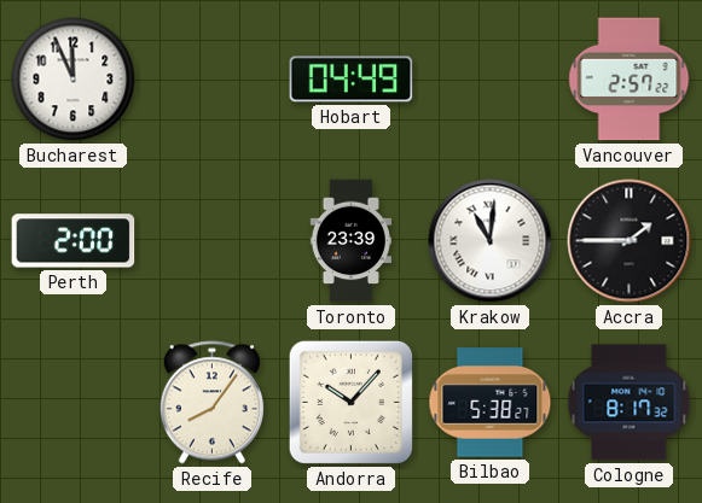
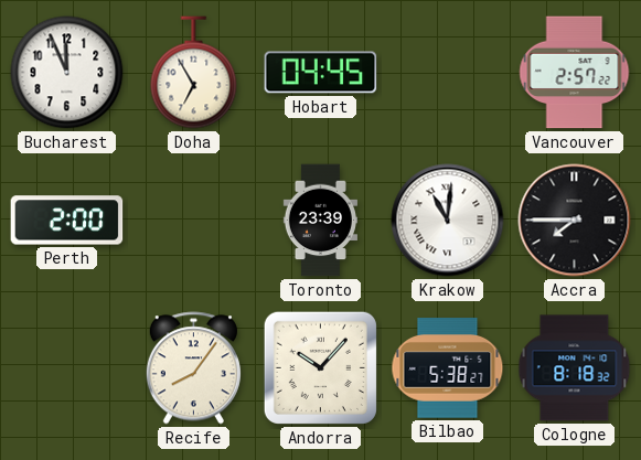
Doha: none -> 6:55 (194, 73)
Hobart: 04:49 -> 04:45 (321, 73)
Accra: 1:45 -> 7:45 (575, 221)
Cologne: 8:17 -> 8:18 (575, 368)
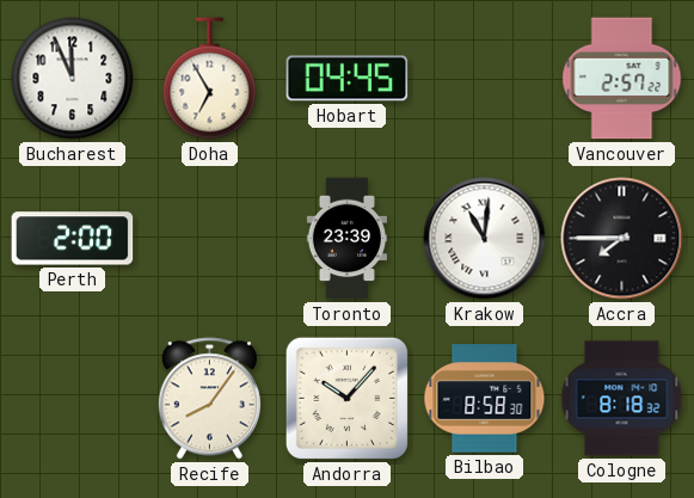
Bilbao: 5:38 -> 8:58 (485, 399)
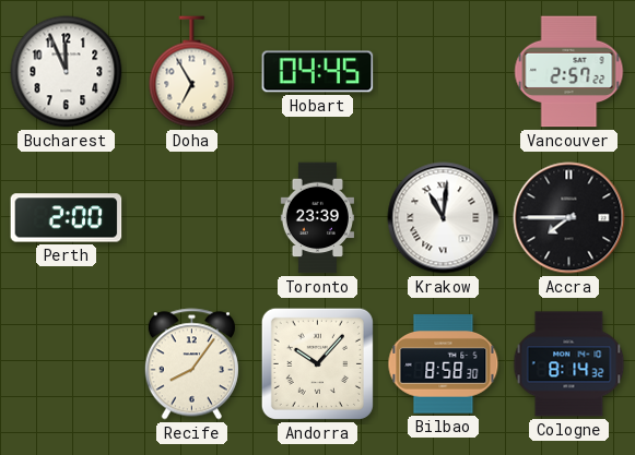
Cologne: 8:18 -> 8:14 (569, 364)
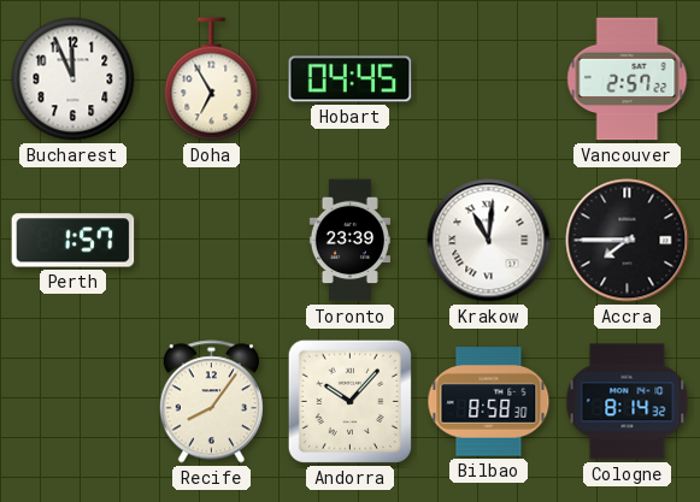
Perth: 2:00 -> 1:57 (73, 241)
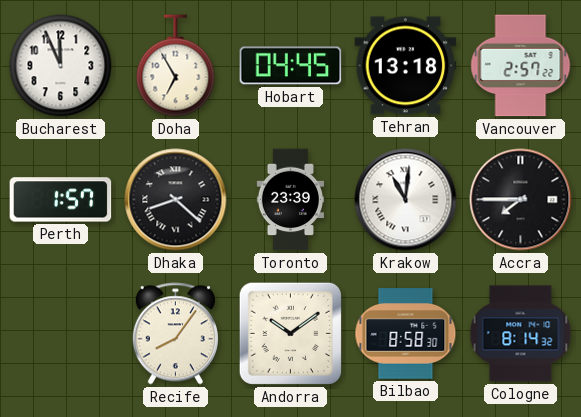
Tehran: none -> 13:18 (406, 66)
Dhaka: none -> 8:22 (176, 200)
Andorra: 10:07 -> 10:09 (290, 333)
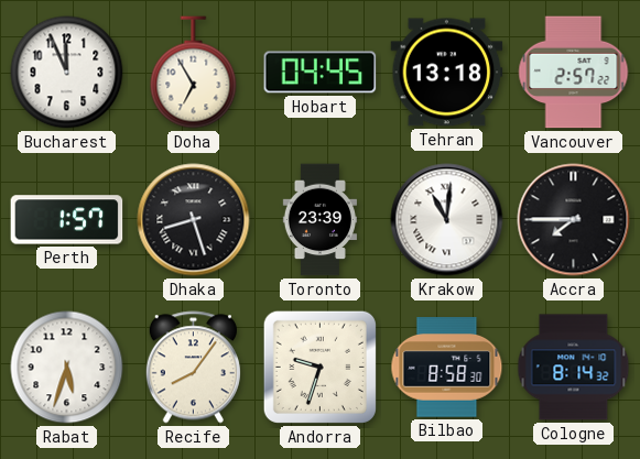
Dhaka: 8:22 -> 8:27 (194, 220)
Rabat: none -> 5:33 (67, 368)
Andorra: 10:09 -> 9:33 (319, 367)
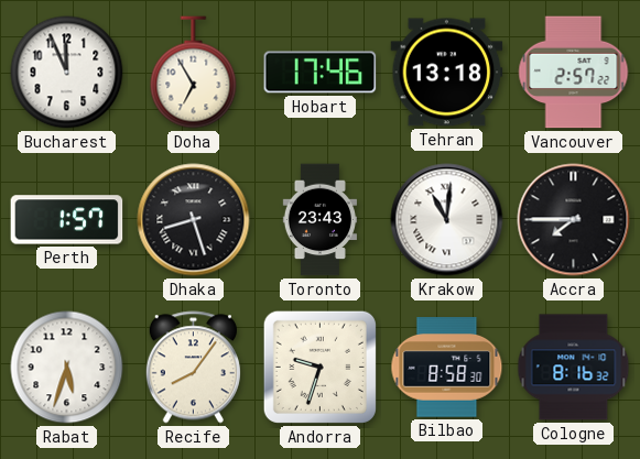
Hobart: 04:45 -> 17:46 (321, 73)
Toronto: 23:39 -> 23:43 (319, 220)
Cologne: 8:14 -> 8:16 (574, 368)
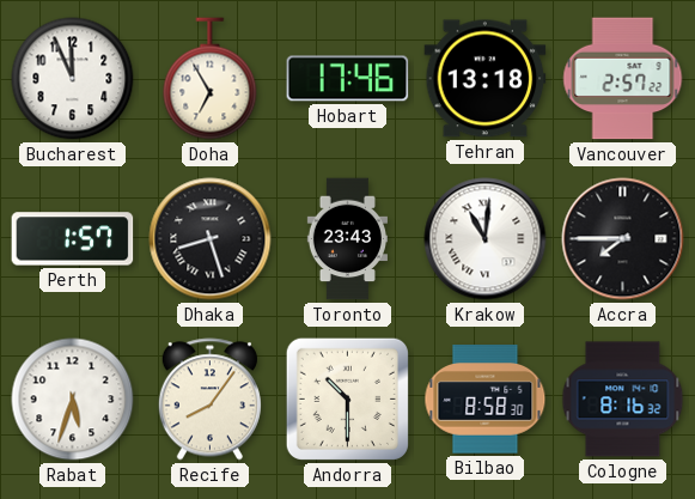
Andorra: 9:33 -> 10:30 (347, 398)
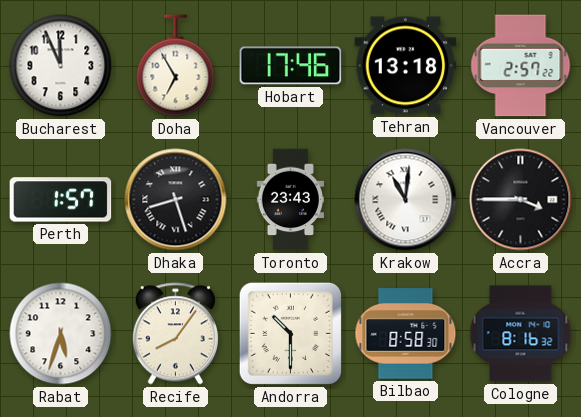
Accra: 7:45 -> 3:45 (521, 200)
